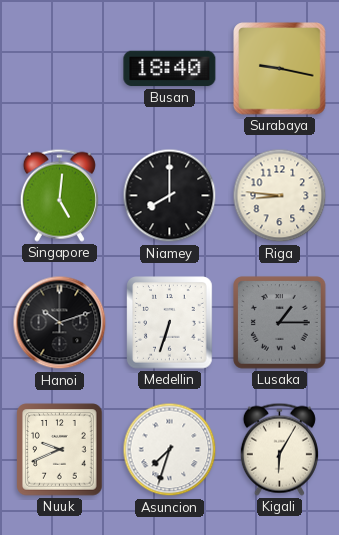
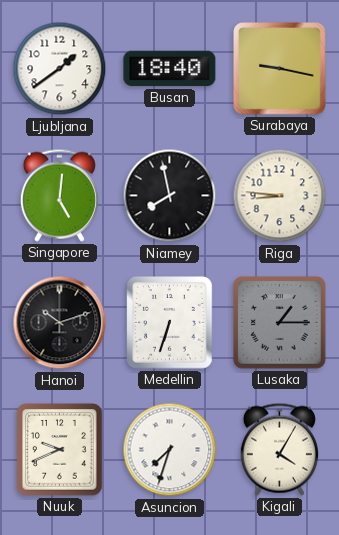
Ljubljana: none -> 1:39 (60, 69)
Niamey: 8:00 -> 7:58 (170, 196)
Kigali: 6:05 -> 4:05 (279, 449)
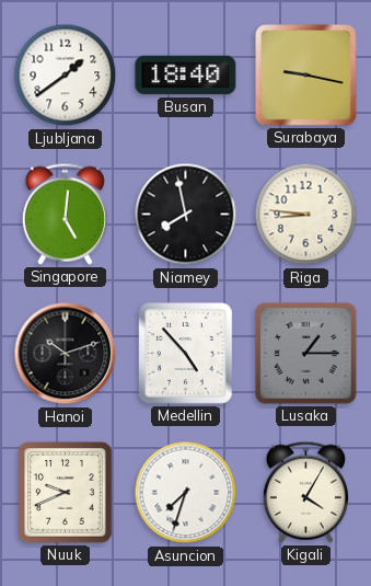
Medellin: 6:33 -> 4:53 (186, 354)
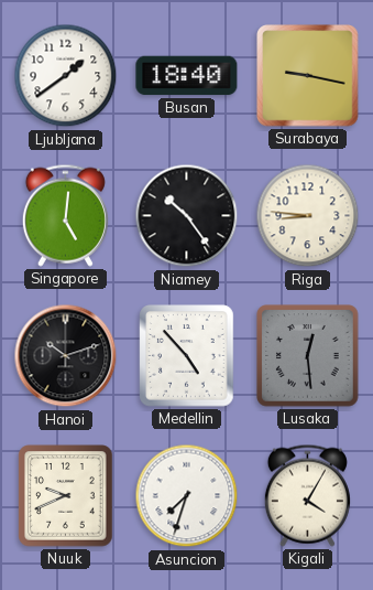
Niamey: 7:58 -> 10:24 (187, 216)
Lusaka: 1:15 -> 12:29 (308, 356)
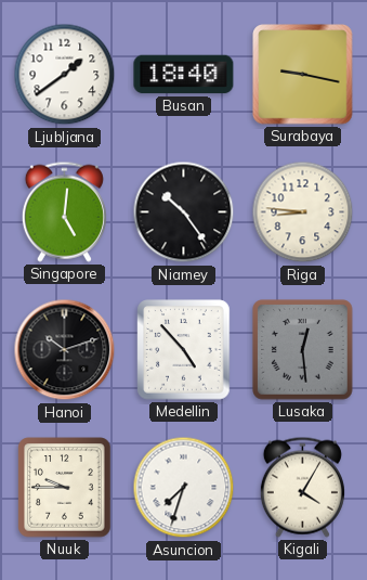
Nuuk: 9:41 -> 9:45 (65, 488)
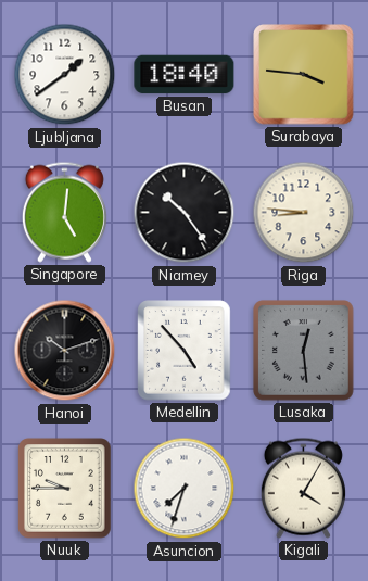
Surabaya: 9:17 -> 3:46 (304, 75)
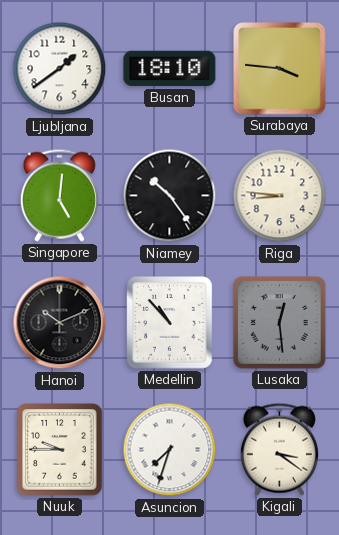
Busan: 18:40 -> 18:10 (170, 69)
Hanoi: 10:12 -> 10:11 (60, 323)
Medellin: 4:53 -> 10:53 (170, 323)
Kigali: 4:05 -> 3:21 (279, 449)
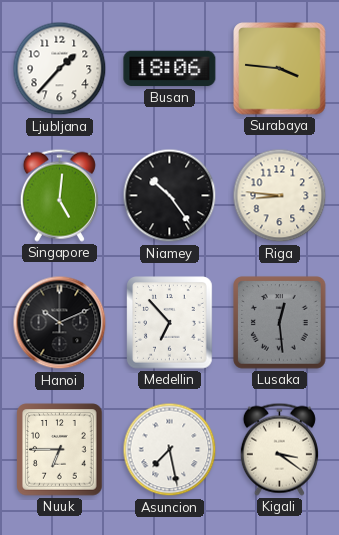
Ljubljana: 1:39 -> 1:37 (60, 69)
Busan: 18:10 -> 18:06 (170, 69)
Medellin: 10:53 -> 6:53 (170, 323)
Nuuk: 9:45 -> 6:45 (60, 450)
Asuncion: 7:33 -> 7:28 (170, 450)
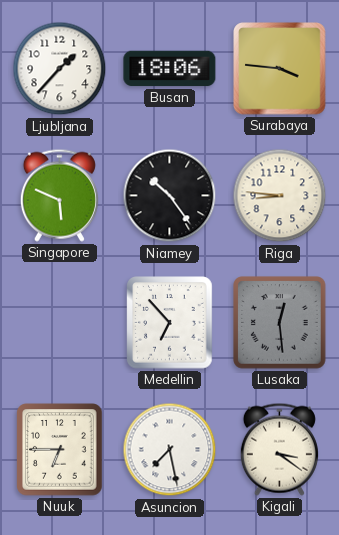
Singapore: 5:01 -> 5:49 (59, 195)
Hanoi: 10:11 -> none (60, 323)
